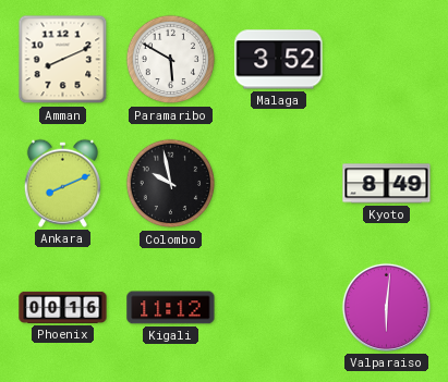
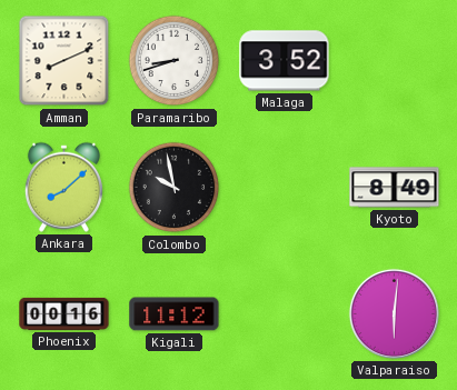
Paramaribo: 5:50 -> 8:42 (175, 61)
Ankara: 8:11 -> 8:08 (63, 187)
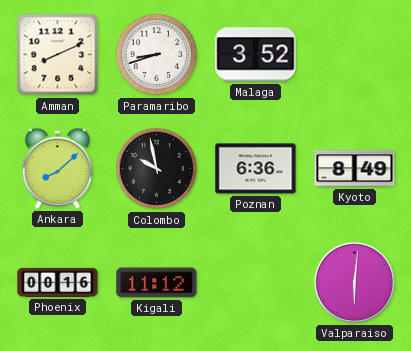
Poznan: none -> 6:36 (256, 169)
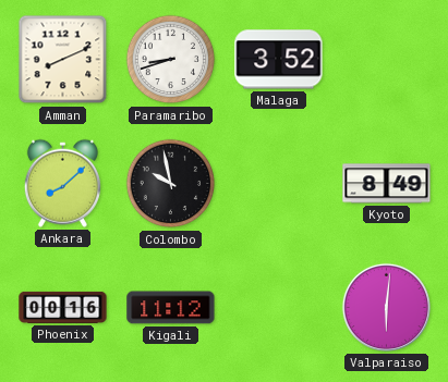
Poznan: 6:36 -> none (256, 169)
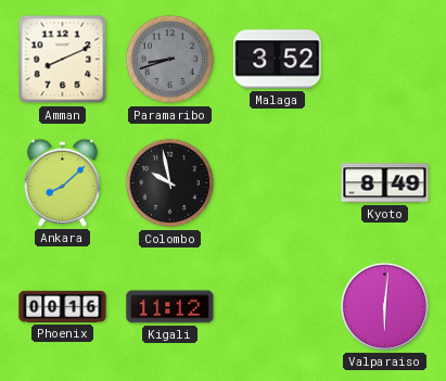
Paramaribo dial: white -> grey (170, 60)
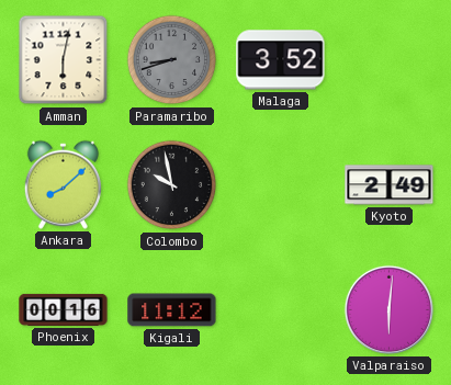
Amman: 8:11 -> 6:02 (64, 60)
Kyoto: 8:49 -> 2:49 (390, 185)
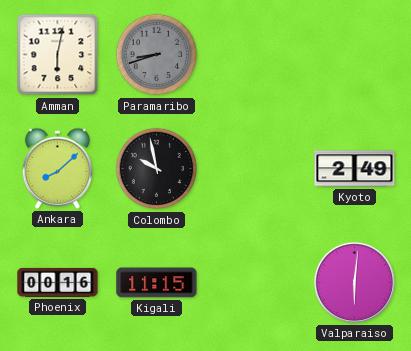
Malaga: 3:52 -> none (281, 60)
Kigali: 11:12 -> 11:15 (157, 283)
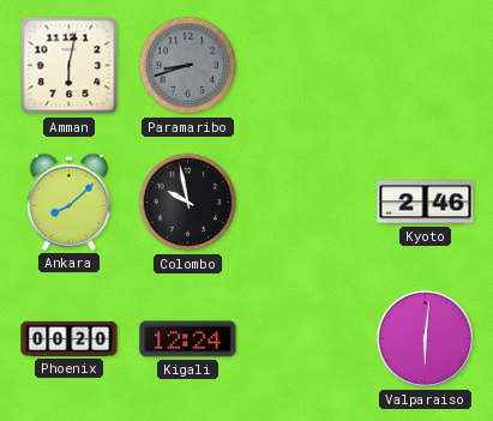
Kyoto: 2:49 -> 2:46 (426, 203)
Phoenix: 00:16 -> 00:20 (70, 338)
Kigali: 11:15 -> 12:24 (188, 339)
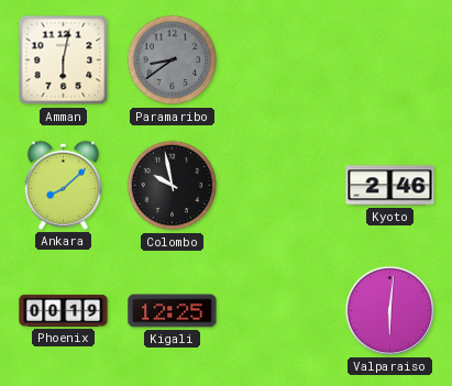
Paramaribo: 8:42 -> 8:39 (173, 60)
Phoenix: 00:20 -> 00:19 (64, 310)
Kigali: 12:24 -> 12:25 (173, 311)
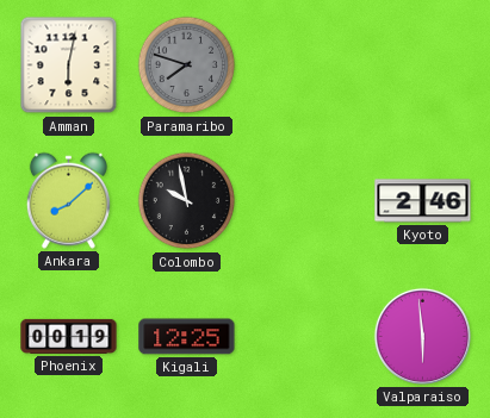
Paramaribo: 8:39 -> 7:48 (187, 65)
Valparaiso: 6:01 -> 5:59 (422, 336)
